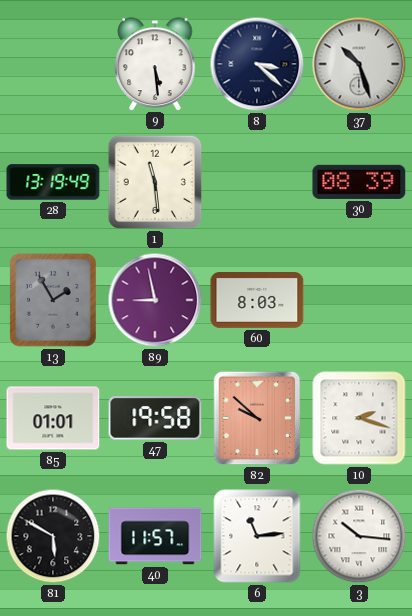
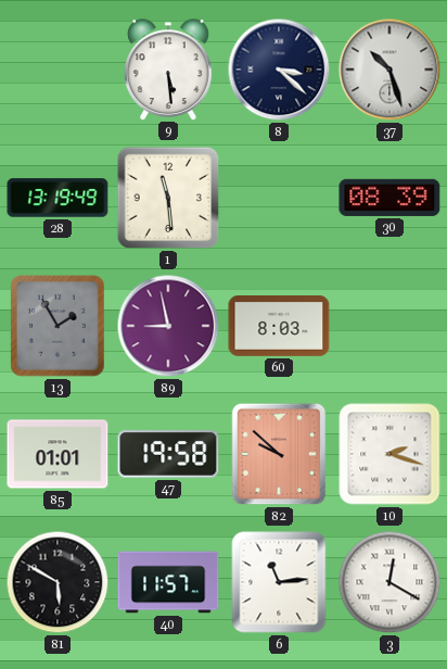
3: 10:16 -> 12:20 (389, 582)
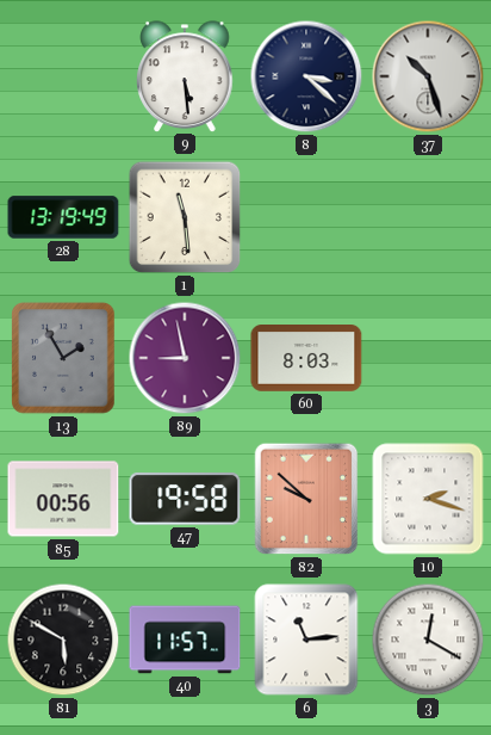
30: 08:39 -> none (389, 198)
85: 01:01 -> 00:56 (63, 499)
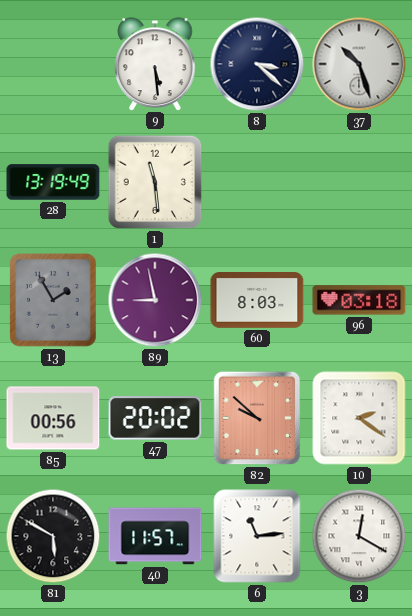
96: none -> 03:18 (359, 300)
47: 19:58 -> 20:02 (155, 418)
10: 2:18 -> 2:21 (359, 418)
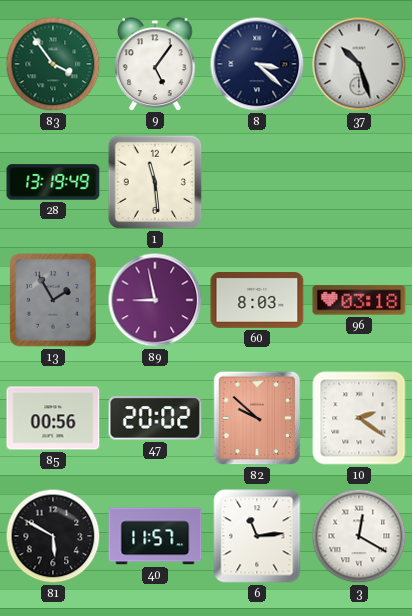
83: none -> 3:54 (53, 64)
9: 5:29 -> 5:06 (155, 64)
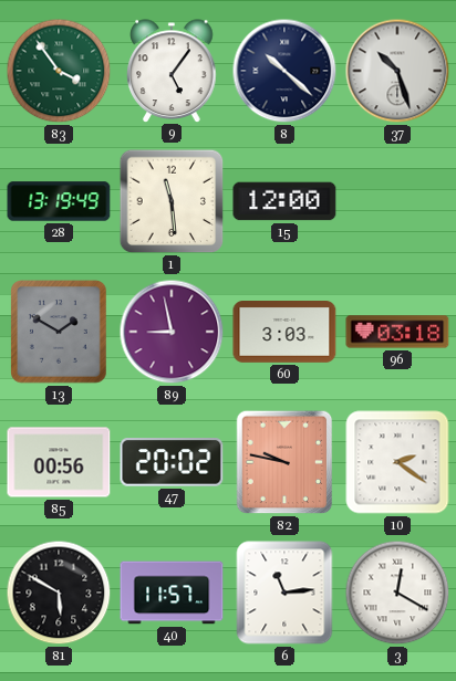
8: 3:22 -> 10:22 (284, 71)
15: none -> 12:00 (284, 201)
13: 1:55 -> 1:50 (59, 332)
60: 8:03 -> 3:03 (284, 333)
82: 9:52 -> 9:47 (284, 462)
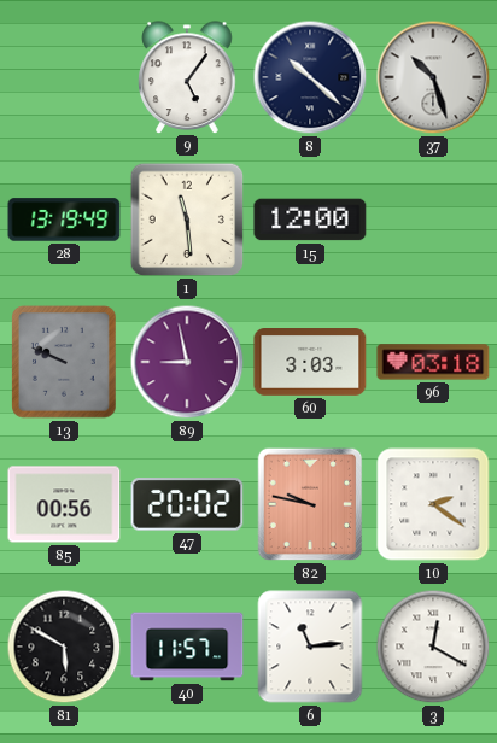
83: 3:54 -> none (59, 71)
13: 1:50 -> 9:49 (64, 362)
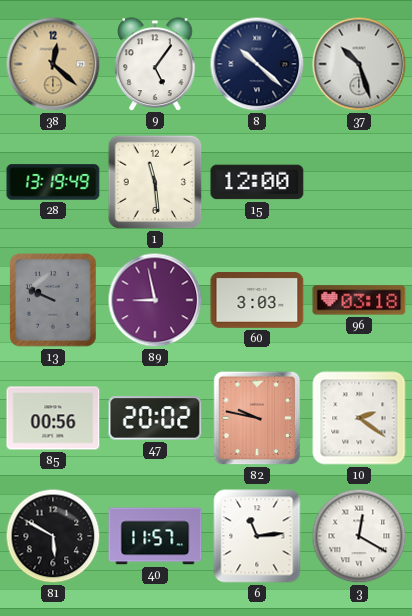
38: none -> 12:22 (53, 64)
